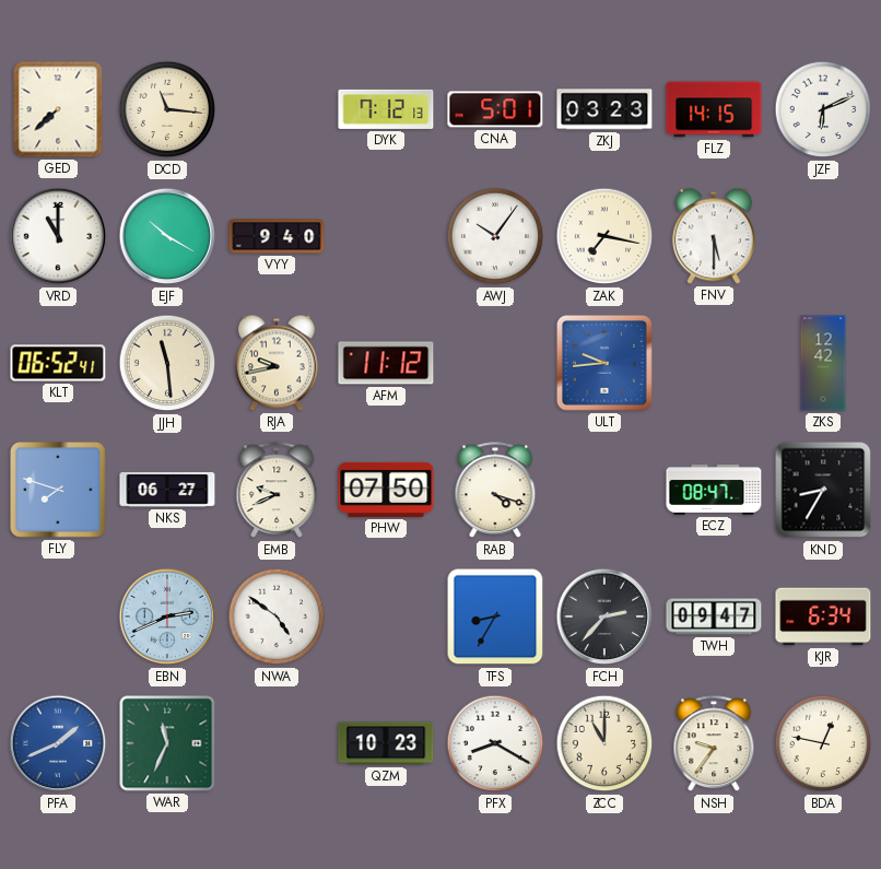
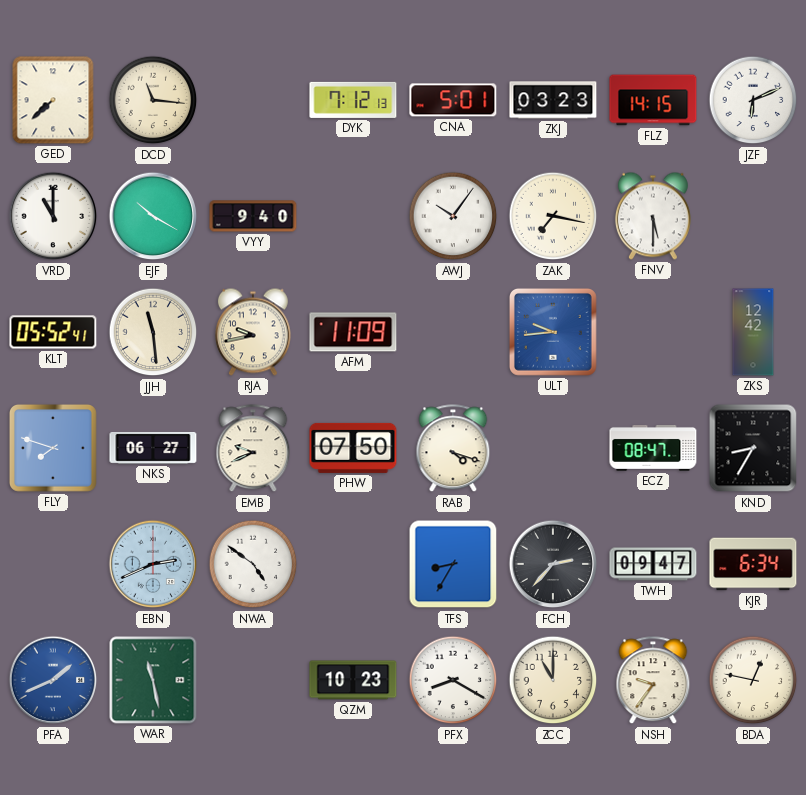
KLT: 06:52 -> 05:52 (53, 332)
AFM: 11:12 -> 11:09 (353, 332)
WAR: 11:34 -> 11:28 (153, 680)
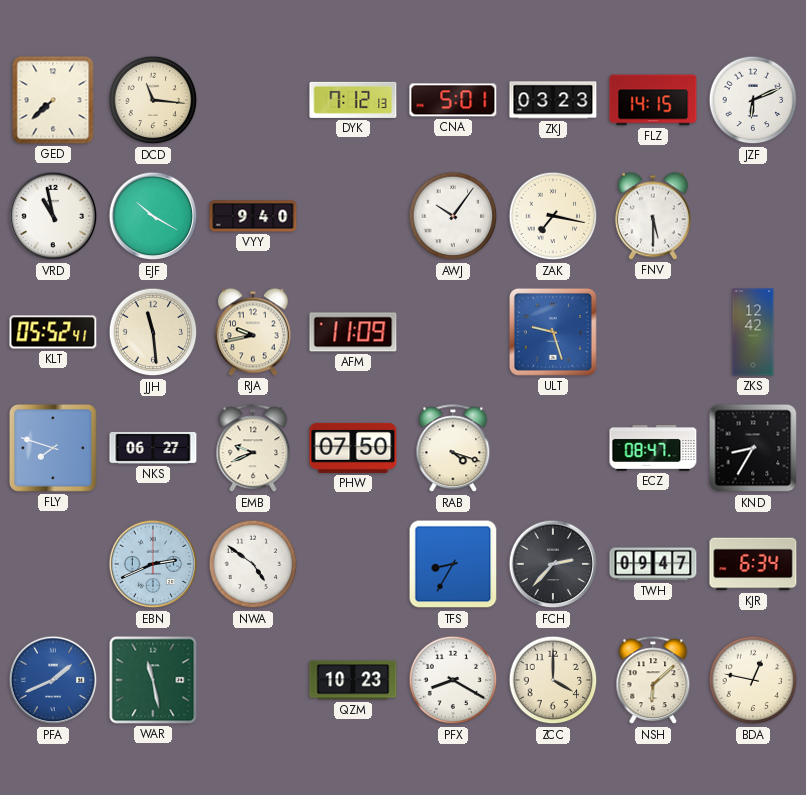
VRD: 11:00 -> 10:58 (53, 216)
ULT: 9:44 -> 9:27 (553, 332)
ZCC: 11:00 -> 4:00 (553, 680)
NSH: 9:36 -> 6:08 (653, 681)
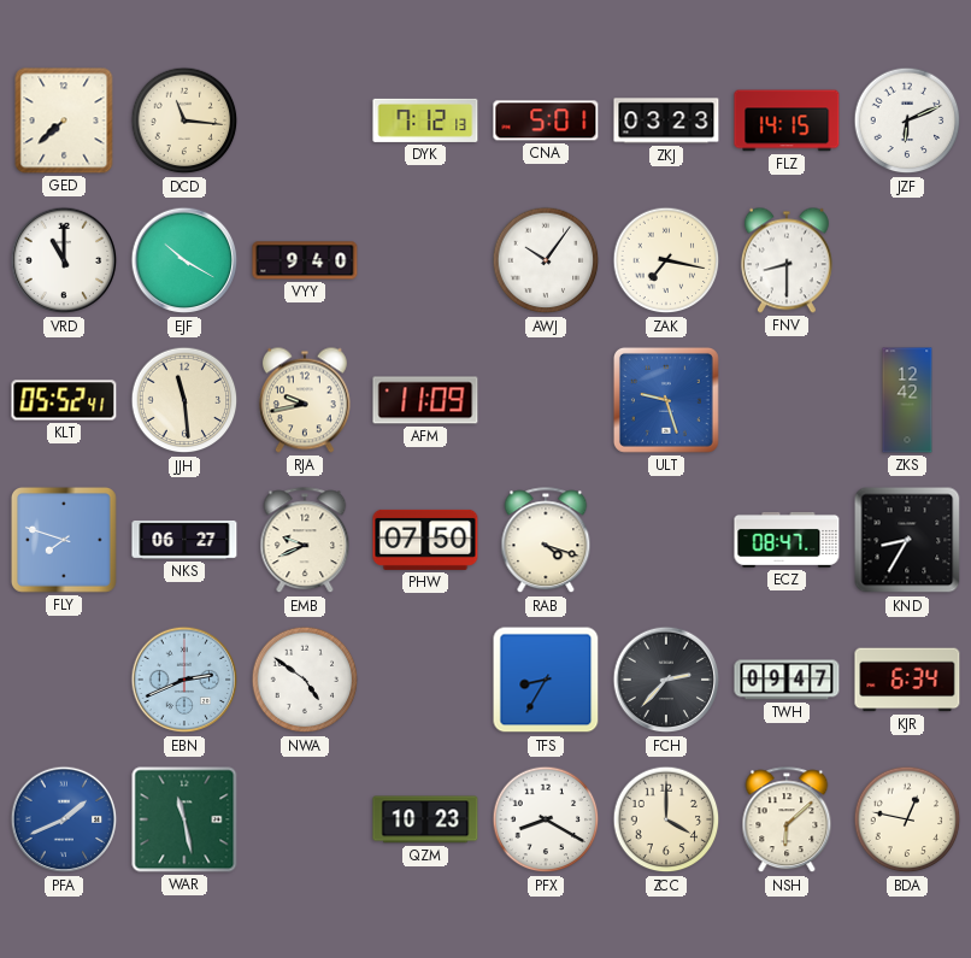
VRD: 10:58 -> 11:00 (64, 260)
FNV: 5:30 -> 8:30 (787, 260)
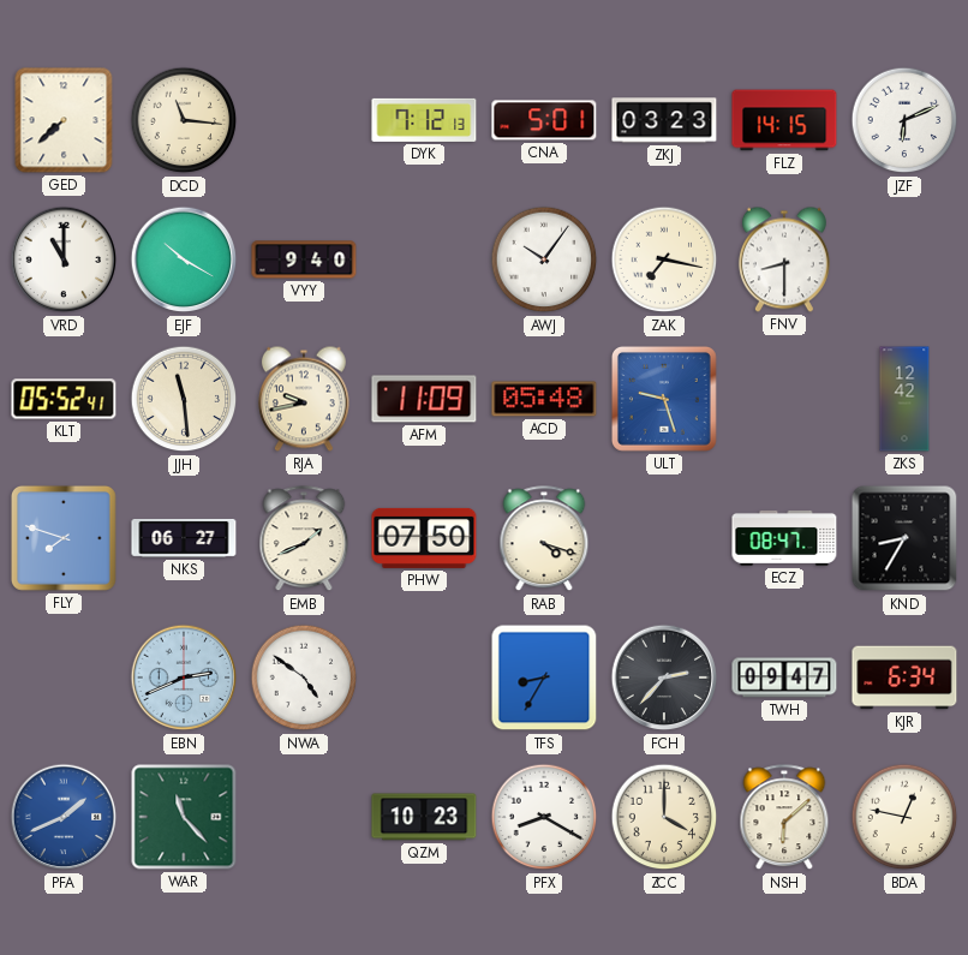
ACD: none -> 05:48 (544, 399)
EMB: 9:41 -> 1:41 (304, 539)
WAR: 11:28 -> 11:23 (184, 817)
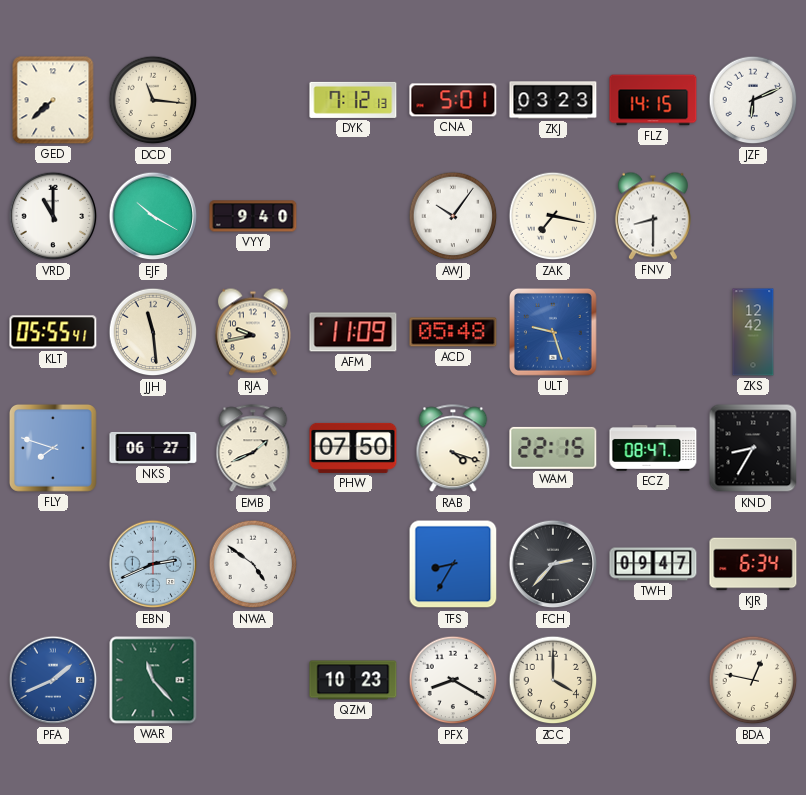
KLT: 05:52 -> 05:55 (53, 332)
WAM: none -> 22:15 (553, 448)
NSH: 6:08 -> none (784, 818)
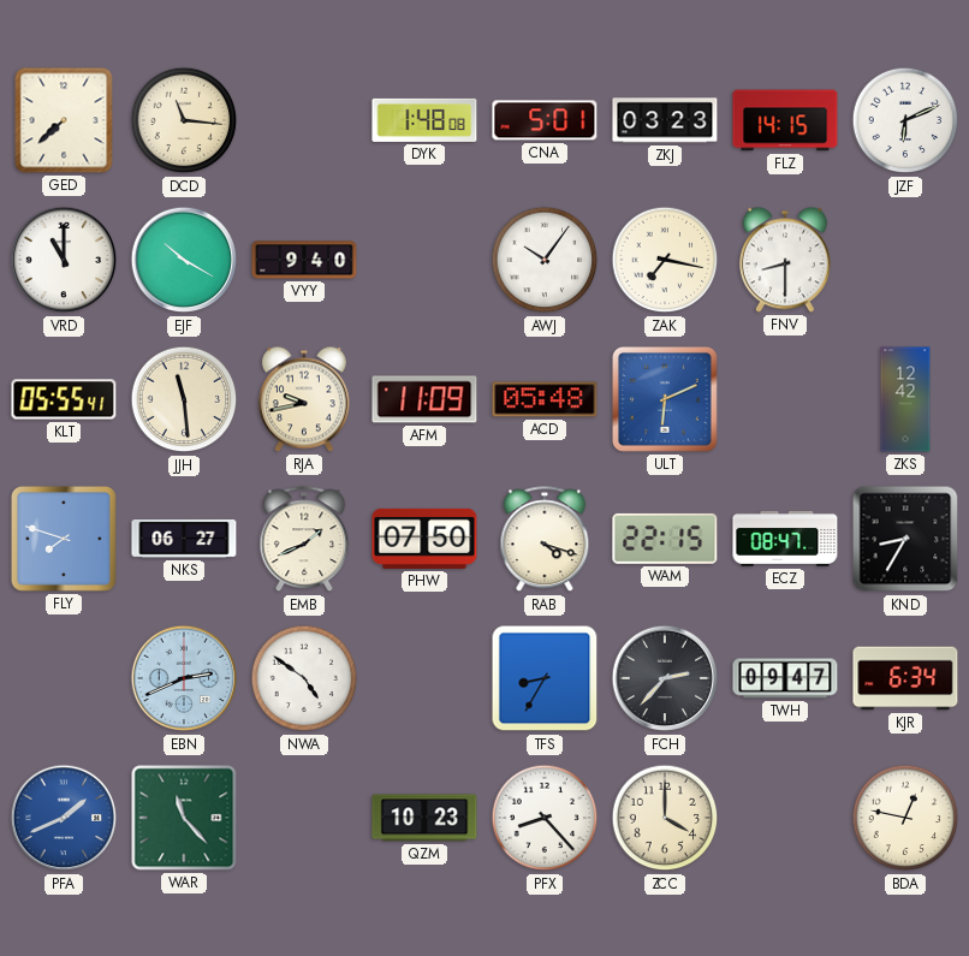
DYK: 7:12 -> 1:48 (424, 120)
ULT: 9:27 -> 6:11 (665, 399)
PFX: 8:20 -> 8:23 (545, 818)
